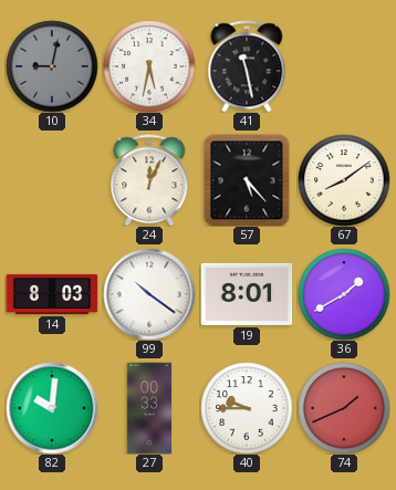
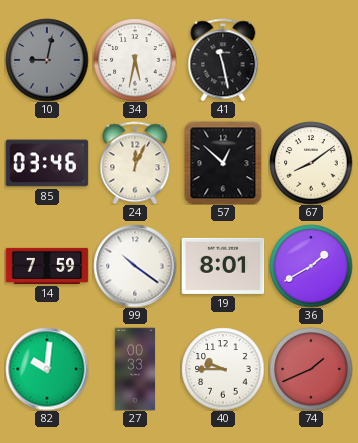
85: none -> 03:46 (47, 163)
57: 5:23 -> 12:52 (223, 163)
14: 8:03 -> 7:59 (47, 266)
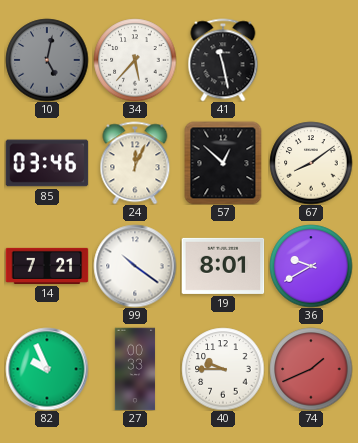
10: 9:02 -> 5:02 (47, 60)
34: 5:32 -> 5:37 (135, 60)
14: 7:59 -> 7:21 (47, 266)
36: 1:40 -> 9:40 (311, 266)
82: 10:01 -> 9:56 (47, 369)
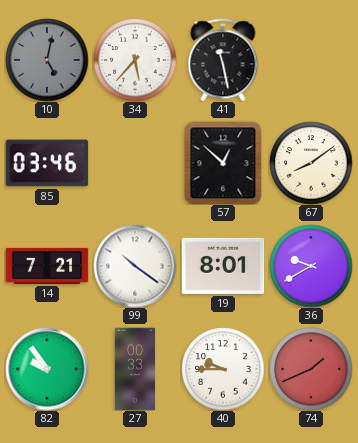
24: 12:04 -> none (135, 163)
82: 9:56 -> 9:54 (47, 369)
